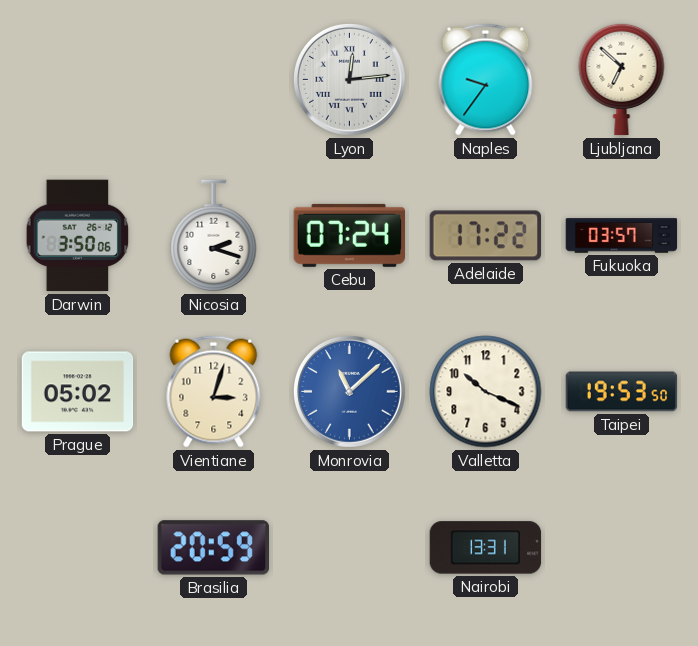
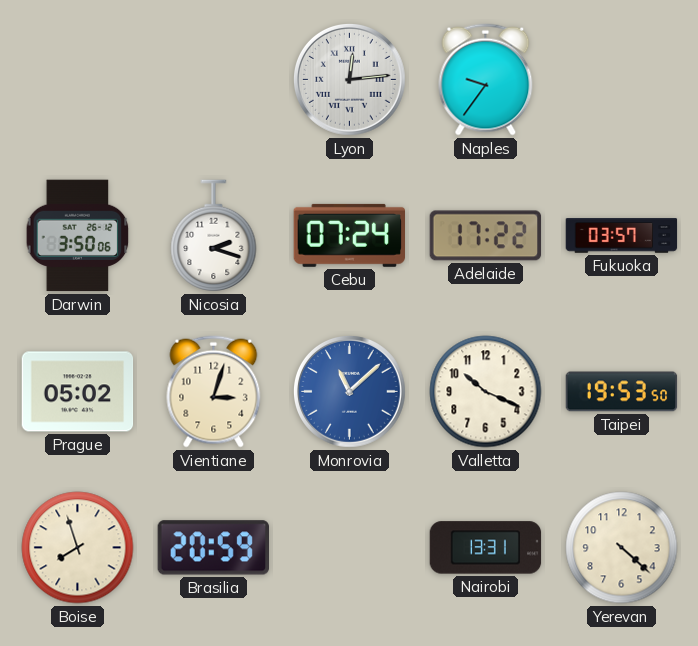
Ljubljana: 6:52 -> none (622, 79)
Boise: none -> 7:57 (78, 548)
Yerevan: none -> 4:22 (622, 548)
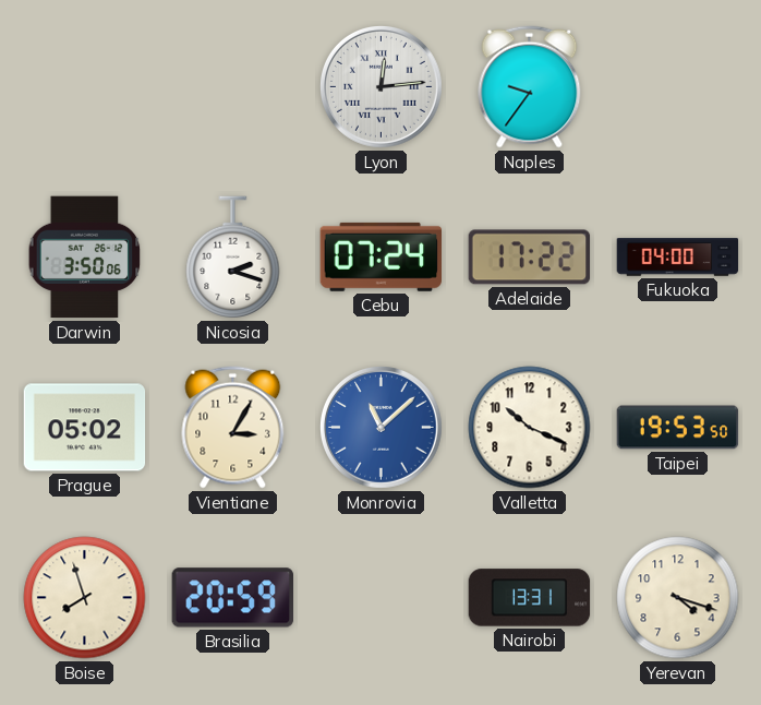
Fukuoka: 03:57 -> 04:00 (678, 258)
Vientiane: 3:03 -> 3:05 (233, 428)
Yerevan: 4:22 -> 4:18 (678, 598)
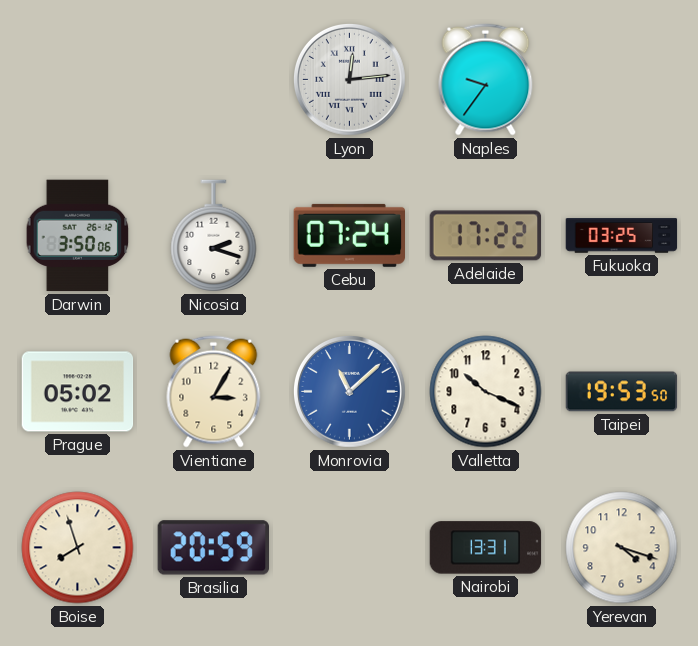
Fukuoka: 04:00 -> 03:25 (622, 236)
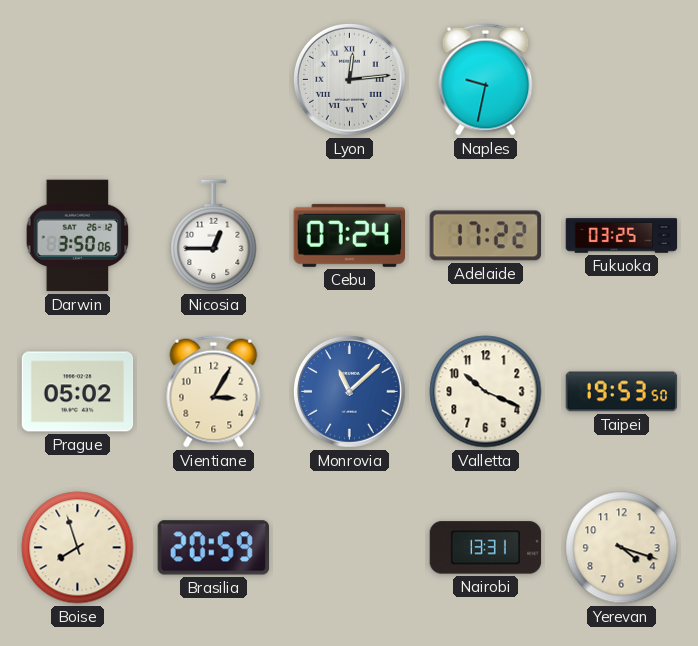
Naples: 9:36 -> 9:32 (486, 80)
Nicosia: 2:18 -> 12:45 (214, 236)
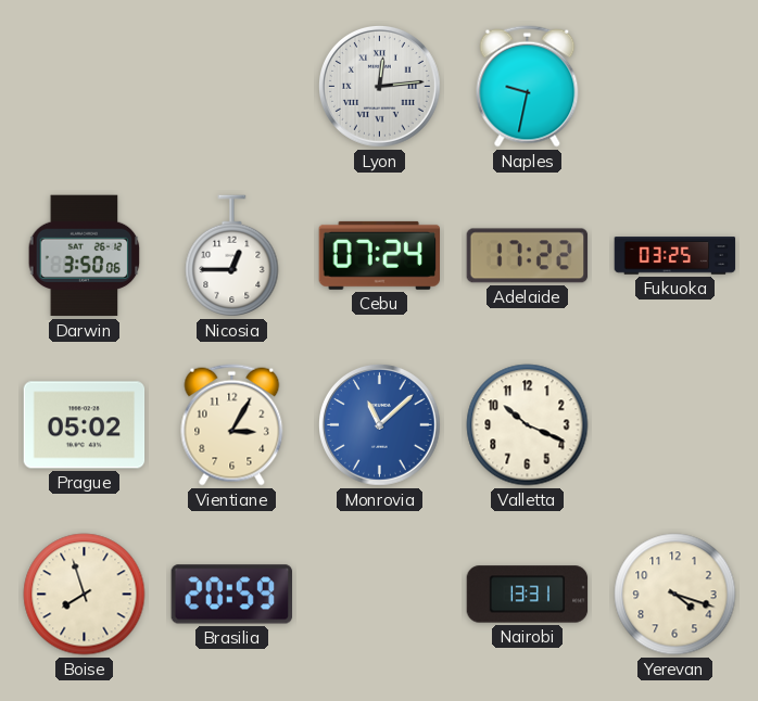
Taipei: 19:53 -> none (622, 392)
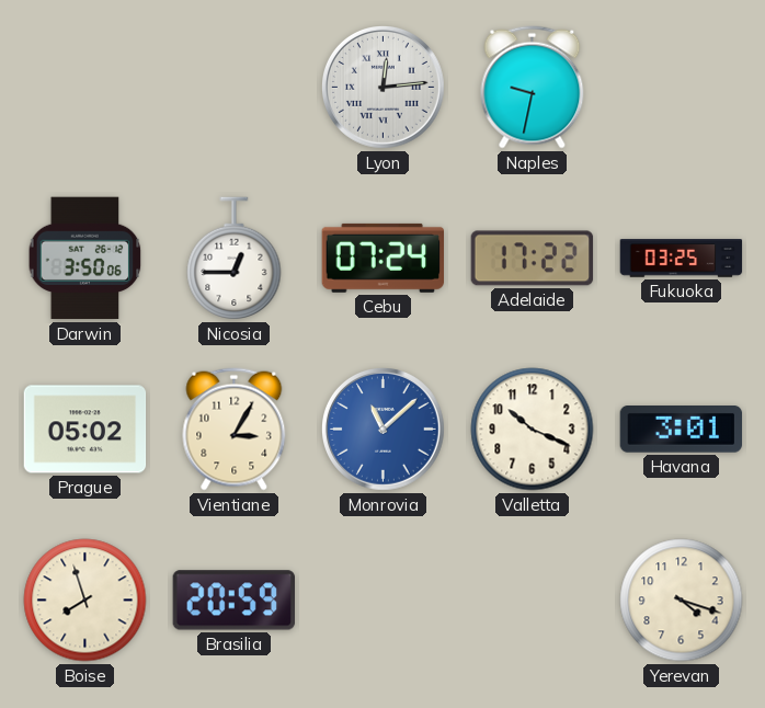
Havana: none -> 3:01 (682, 430)
Nairobi: 13:31 -> none (528, 595)
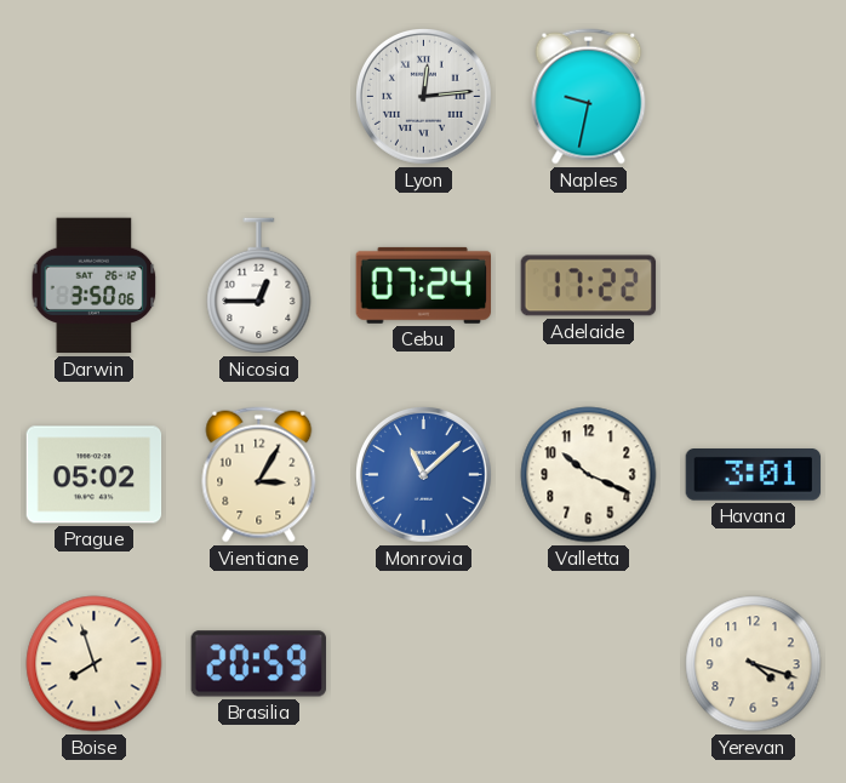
Fukuoka: 03:25 -> none (682, 259)
